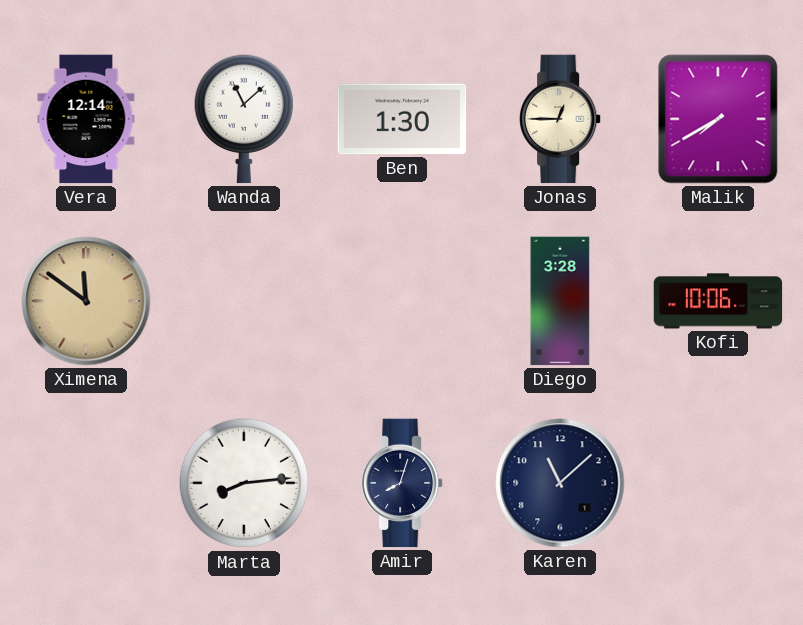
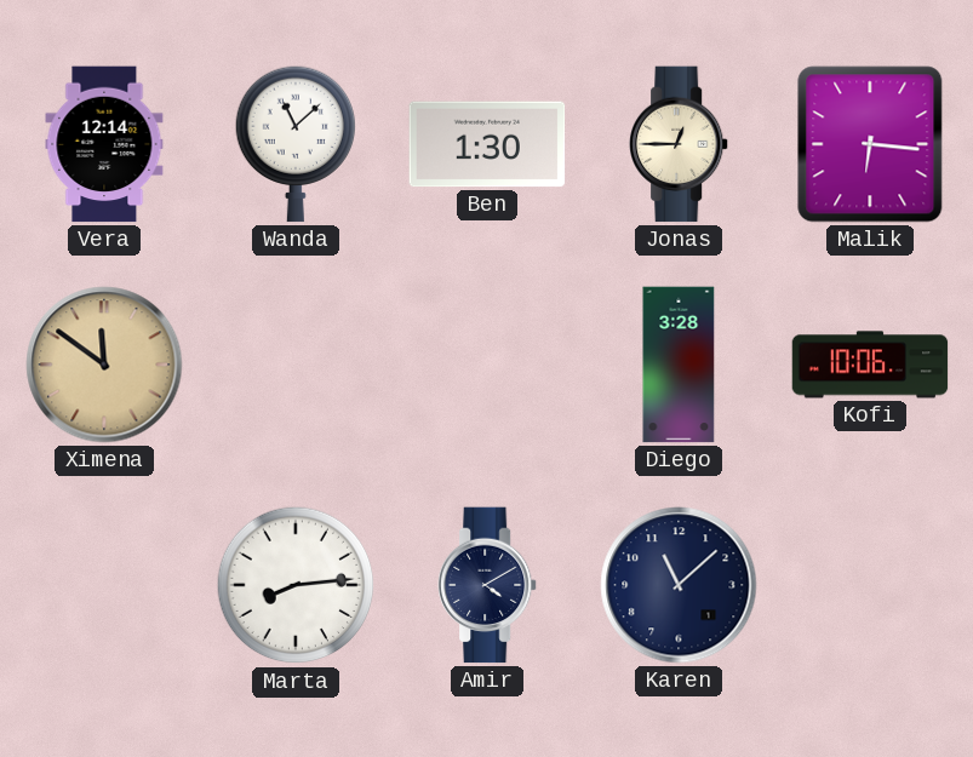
Malik: 7:40 -> 6:16 (870, 144)
Amir: 8:03 -> 4:10 (488, 585)
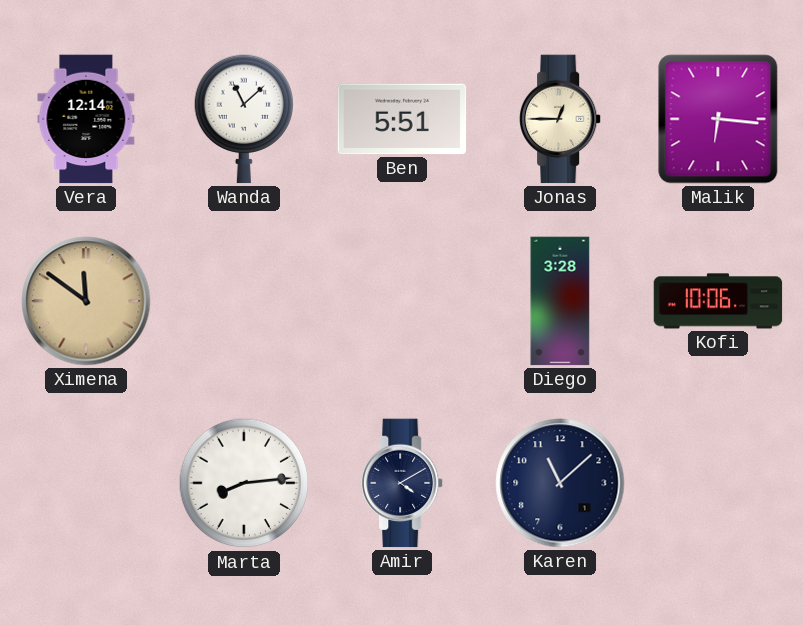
Ben: 1:30 -> 5:51 (402, 119)
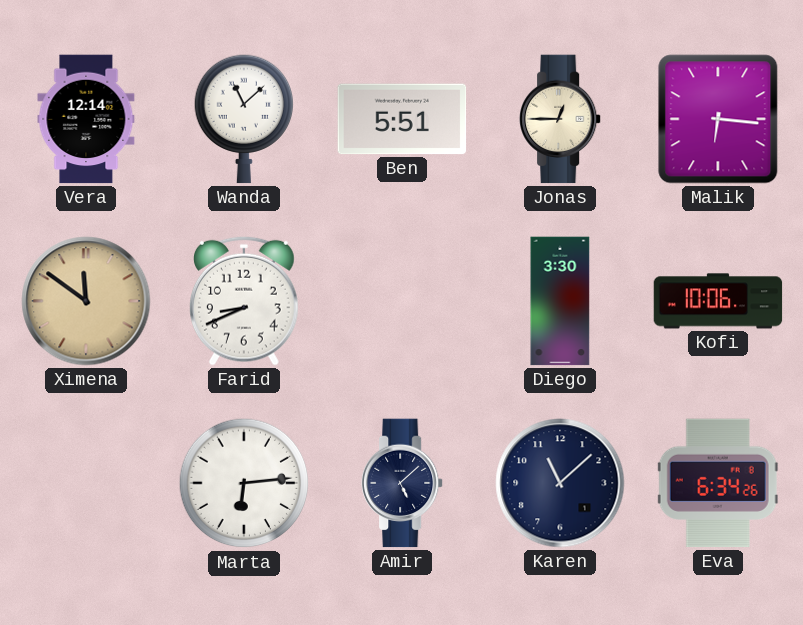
Farid: none -> 8:41 (245, 301)
Diego: 3:28 -> 3:30 (560, 301)
Marta: 8:14 -> 6:14 (244, 483)
Amir: 4:10 -> 5:08 (403, 483)
Eva: none -> 6:34 (718, 483)
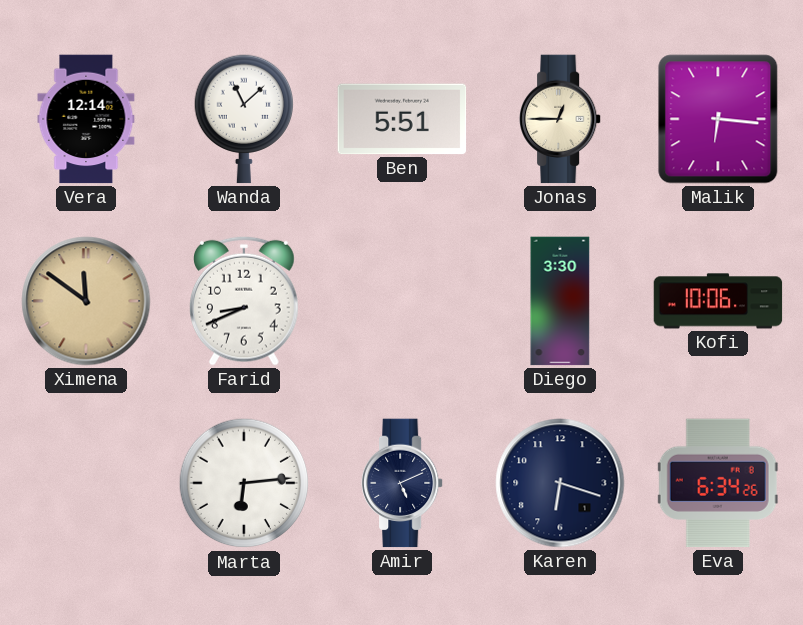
Amir: 5:08 -> 5:11 (403, 483)
Karen: 11:08 -> 6:18 (560, 483)
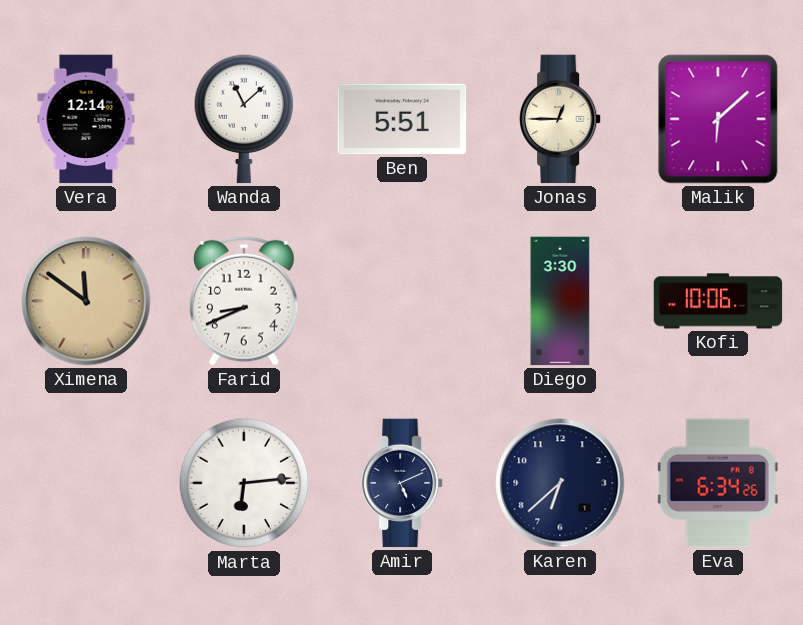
Malik: 6:16 -> 6:08 (718, 119)
Karen: 6:18 -> 6:38 (560, 483)
